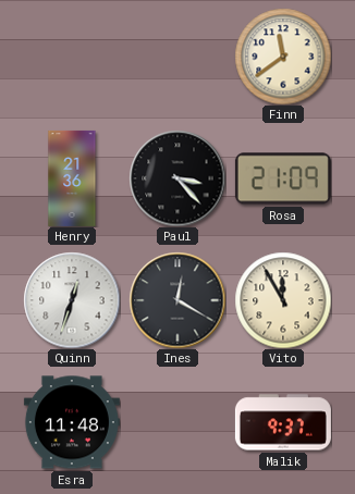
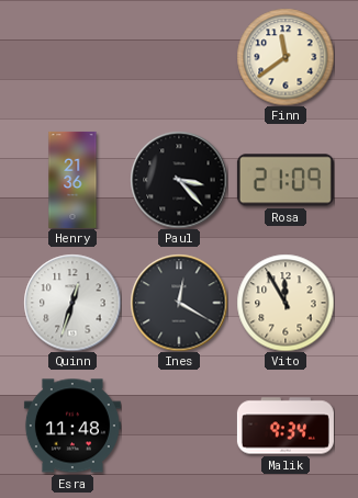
Malik: 9:37 -> 9:34 (286, 426)
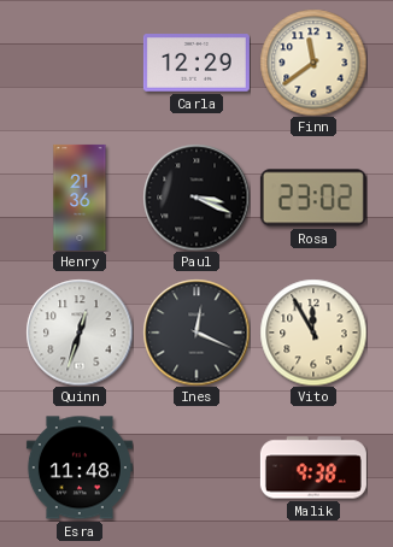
Carla: none -> 12:29 (196, 64)
Paul: 3:23 -> 3:19 (196, 198)
Rosa: 21:09 -> 23:02 (313, 198)
Ines: 12:20 -> 12:19 (196, 333)
Malik: 9:34 -> 9:38 (313, 467)
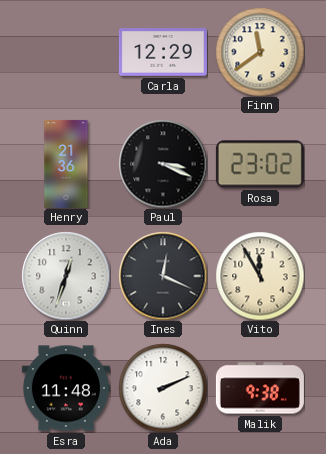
Ada: none -> 2:11 (163, 388)
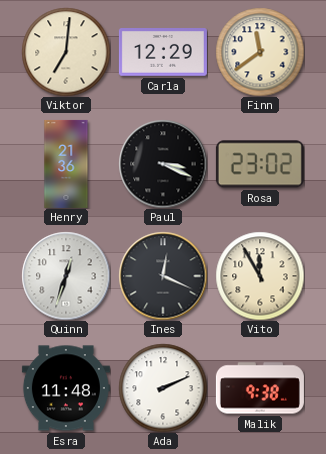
Viktor: none -> 7:01 (66, 52)
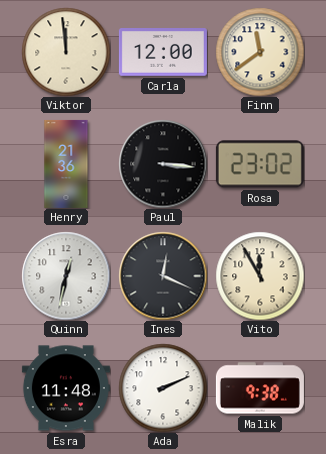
Viktor: 7:01 -> 11:59 (66, 52)
Carla: 12:29 -> 12:00 (163, 53)
Paul: 3:19 -> 3:16 (163, 164)
Quinn: 12:33 -> 12:32 (66, 276)
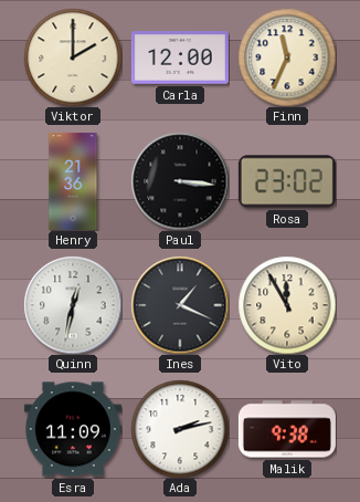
Viktor: 11:59 -> 2:00 (73, 57)
Finn: 11:39 -> 11:34 (287, 57)
Ines: 12:19 -> 1:19 (180, 305)
Esra: 11:48 -> 11:09 (73, 429)
Ada: 2:11 -> 2:13 (180, 429)
